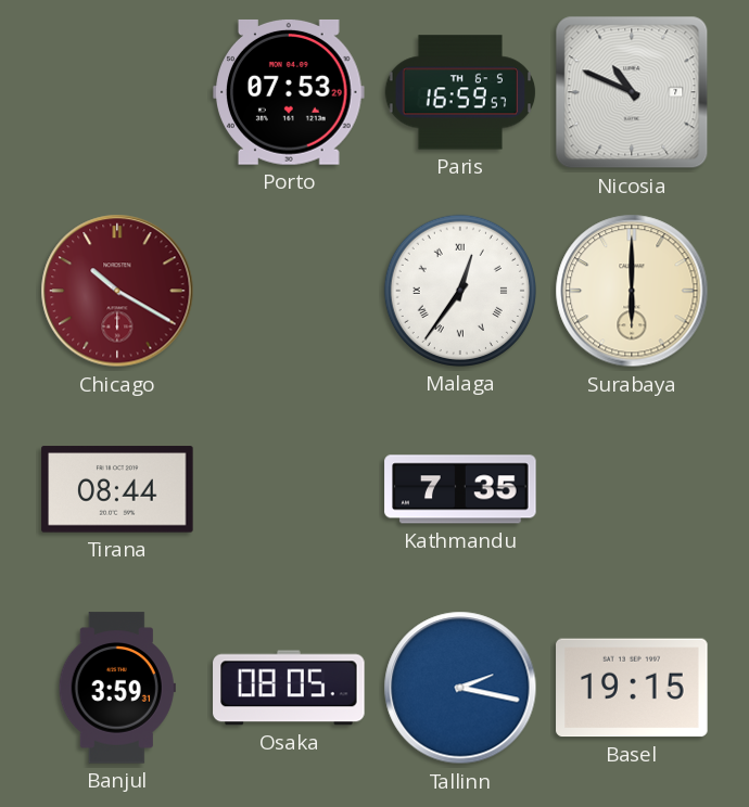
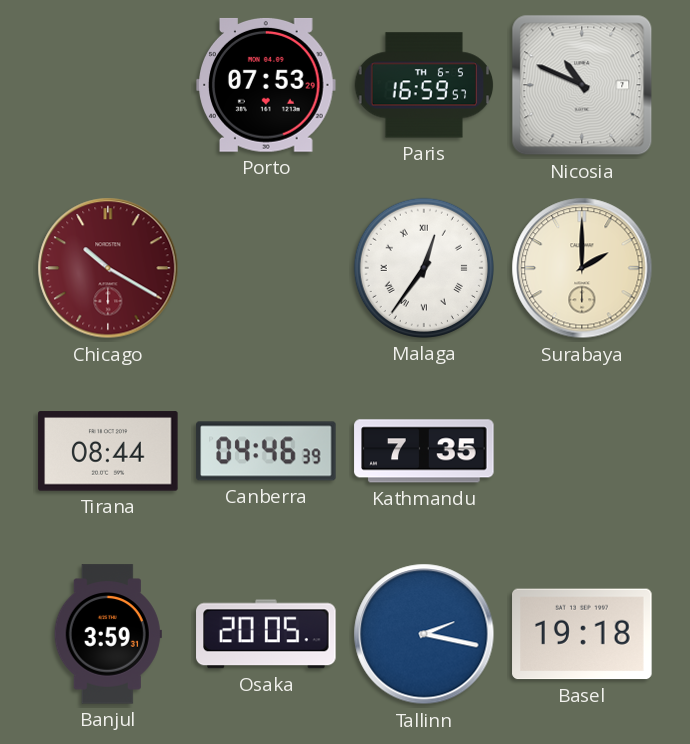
Surabaya: 6:00 -> 2:00 (582, 268)
Canberra: none -> 04:46 (266, 451)
Osaka: 08:05 -> 20:05 (266, 634)
Basel: 19:15 -> 19:18 (582, 634)
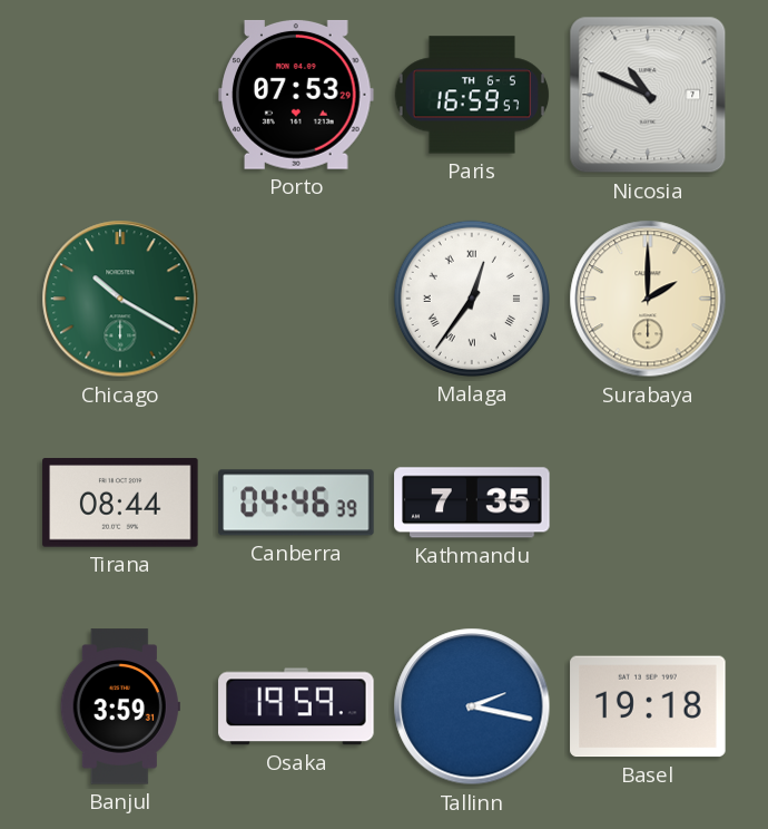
Chicago dial: burgundy -> green (120, 299)
Osaka: 20:05 -> 19:59 (296, 706)
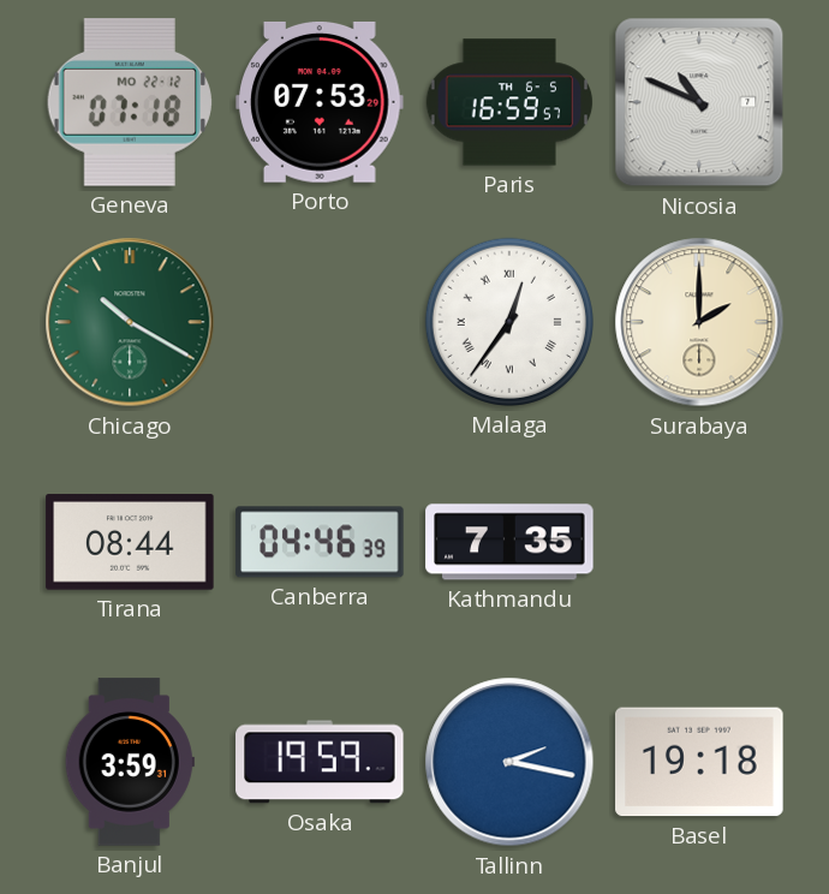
Geneva: none -> 07:18 (130, 102)
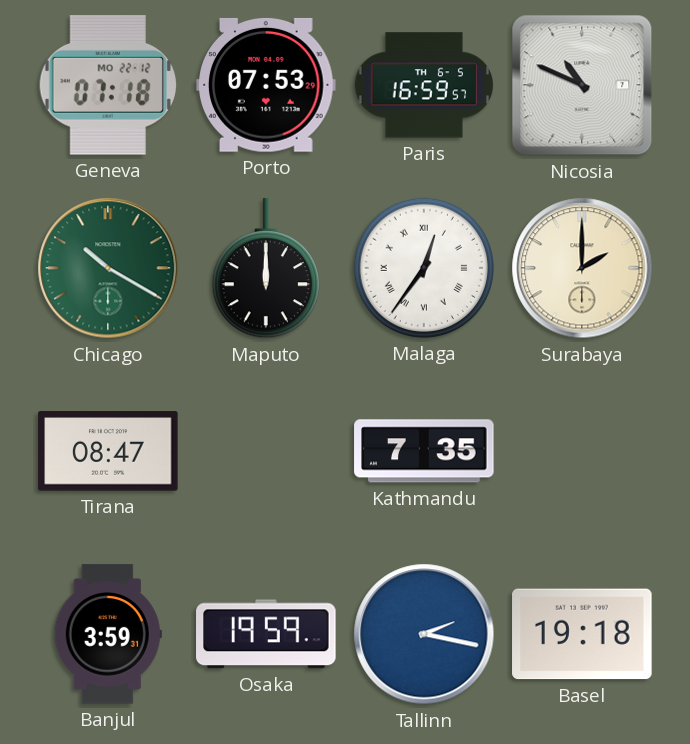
Maputo: none -> 12:00 (266, 269)
Tirana: 08:44 -> 08:47 (108, 451)
Canberra: 04:46 -> none (320, 542)
